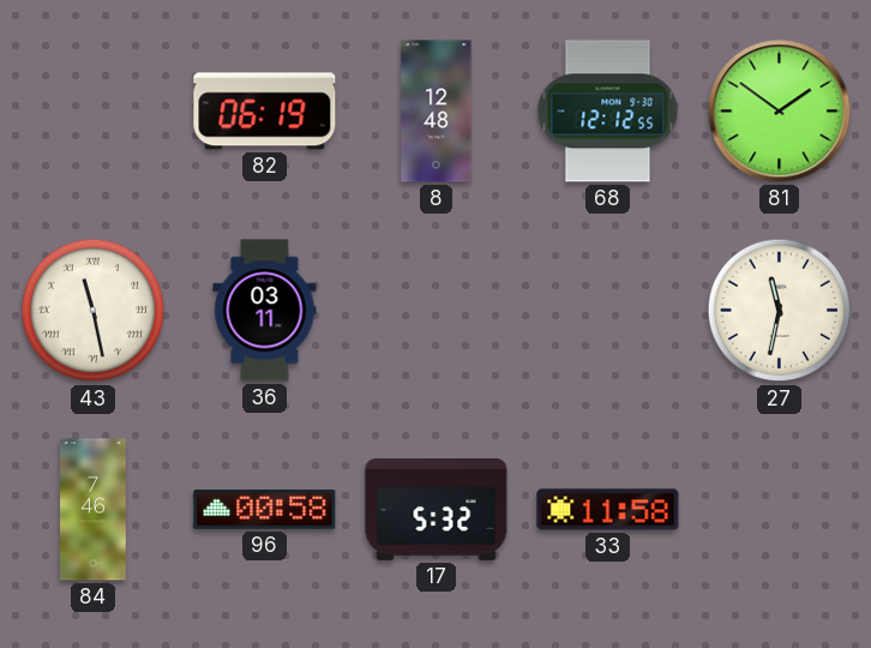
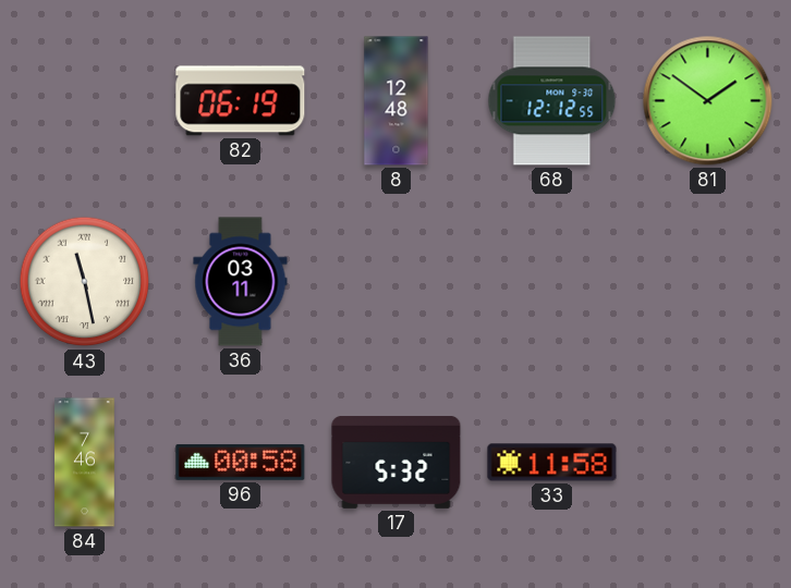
27: 11:32 -> none (780, 311)
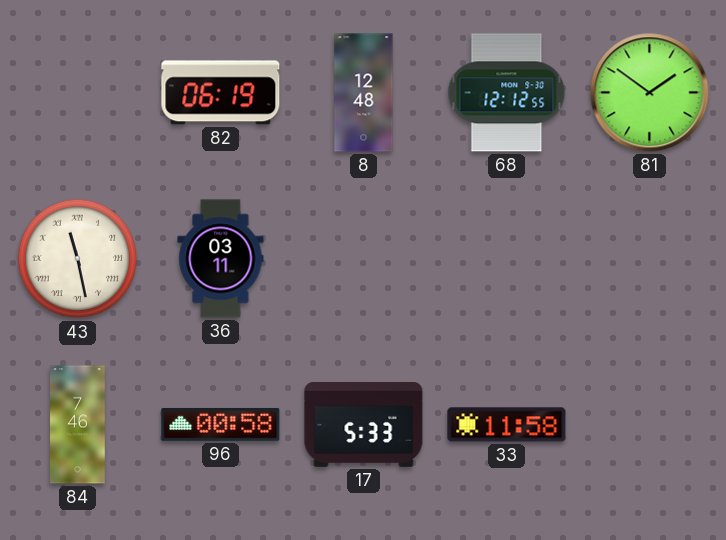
17: 5:32 -> 5:33 (364, 425)
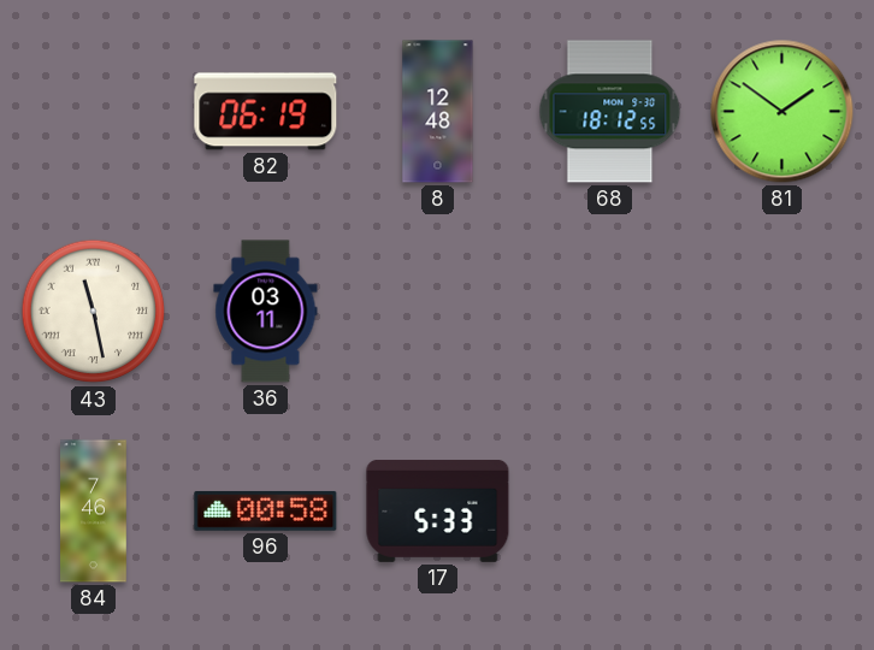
68: 12:12 -> 18:12 (610, 112)
33: 11:58 -> none (507, 425)
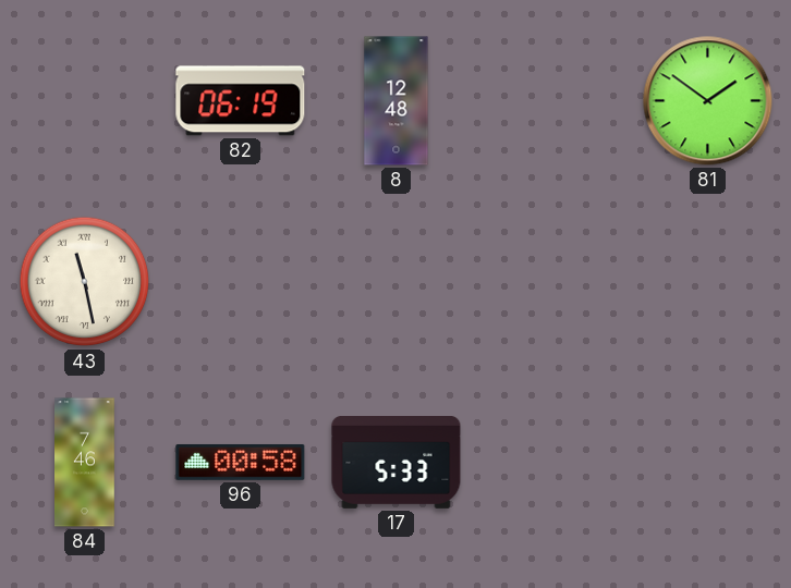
68: 18:12 -> none (610, 112)
36: 03:11 -> none (266, 312)
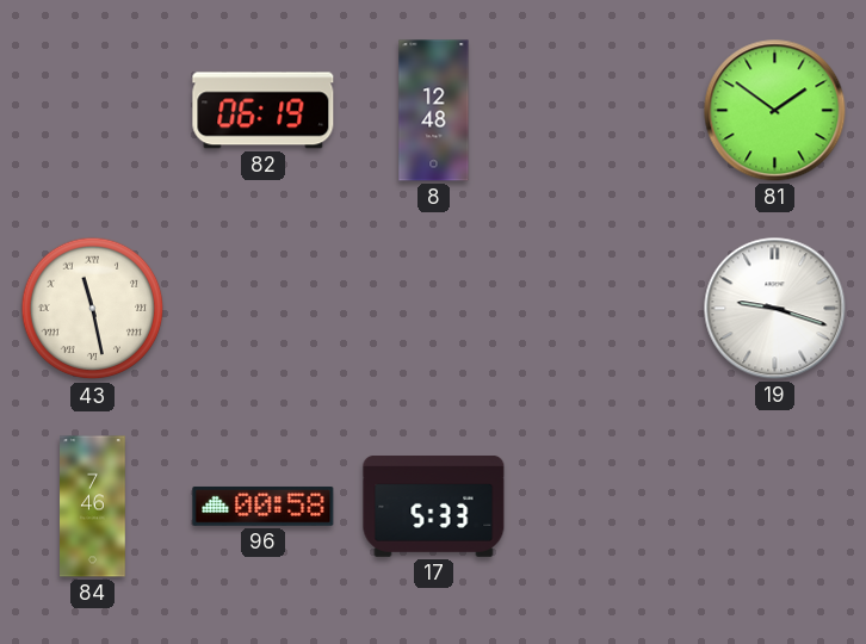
19: none -> 9:18 (775, 309)
